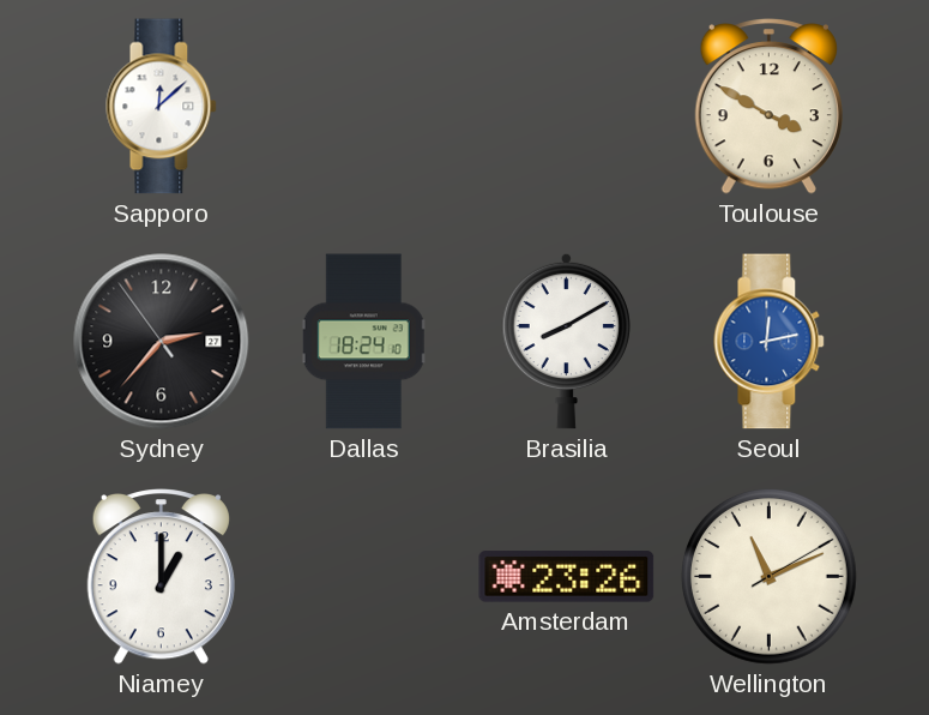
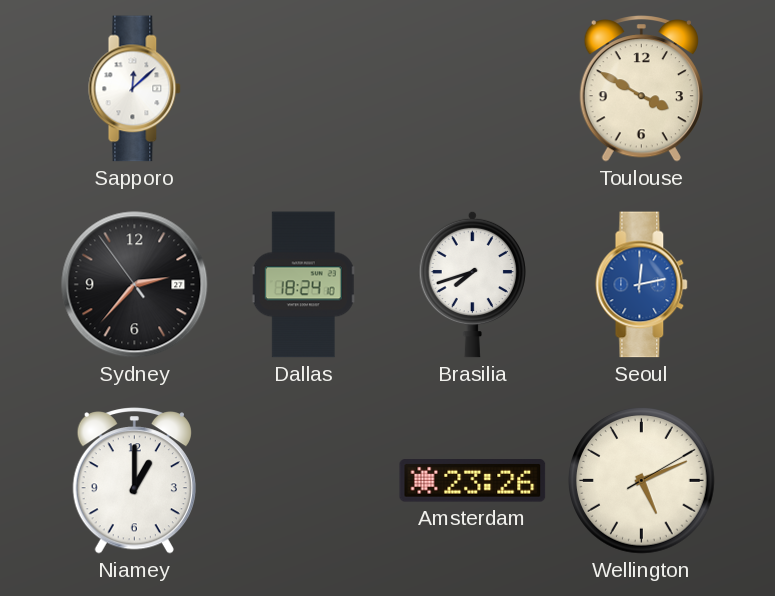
Brasilia: 8:10 -> 7:42 (472, 284)
Wellington: 11:11 -> 5:11 (642, 481)
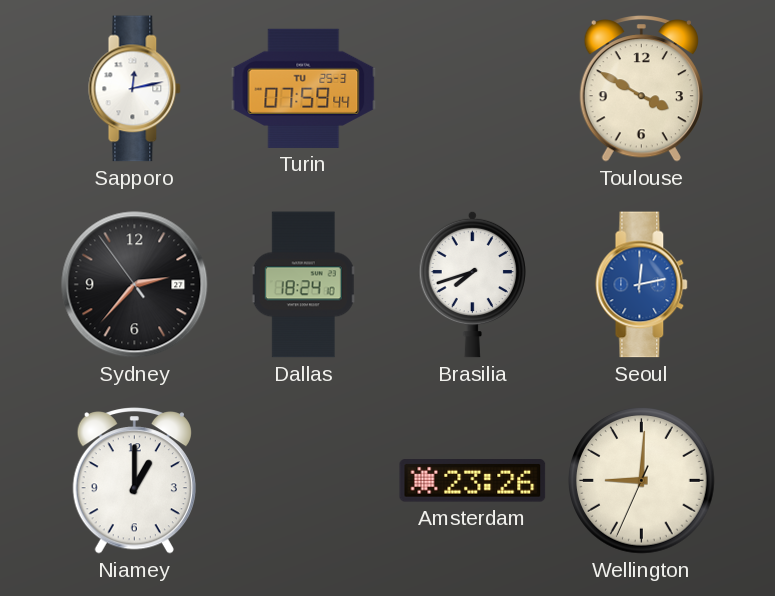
Sapporo: 12:08 -> 12:13 (135, 89)
Turin: none -> 07:59 (304, 88)
Wellington: 5:11 -> 9:00 (642, 481)
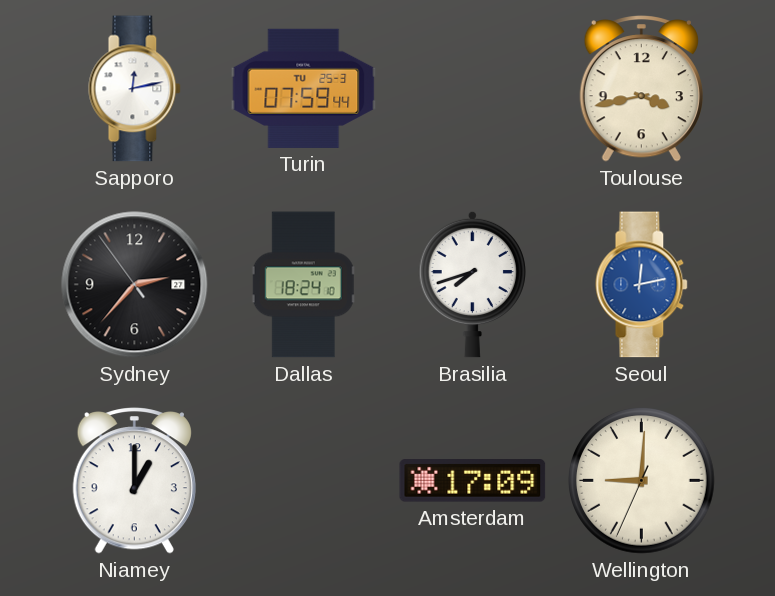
Toulouse: 3:50 -> 3:43 (641, 89)
Amsterdam: 23:26 -> 17:09 (473, 481)
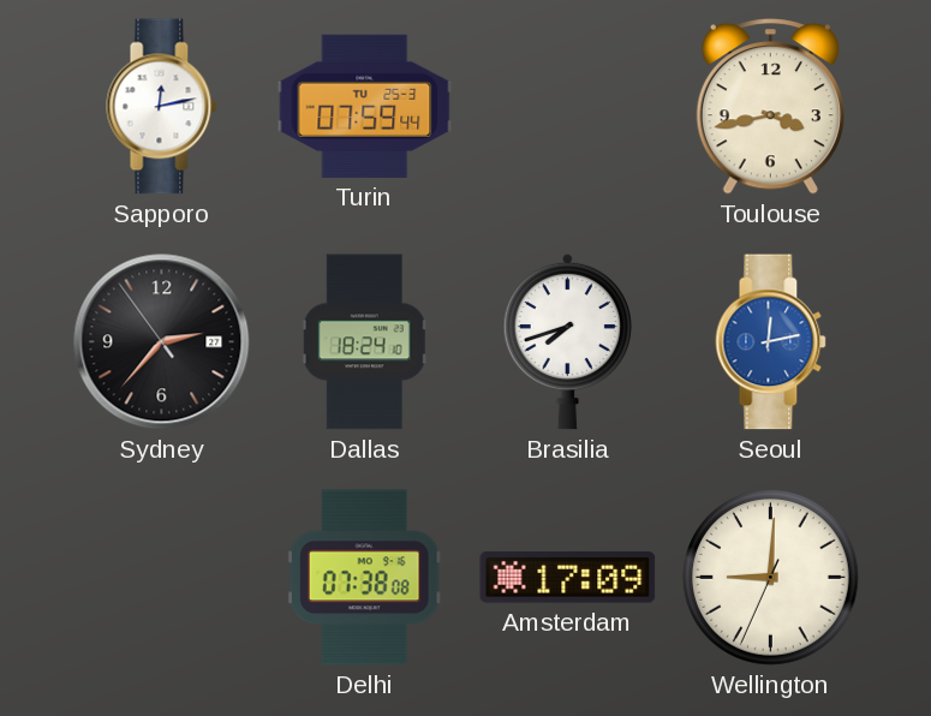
Niamey: 1:00 -> none (134, 481)
Delhi: none -> 07:38 (364, 578)
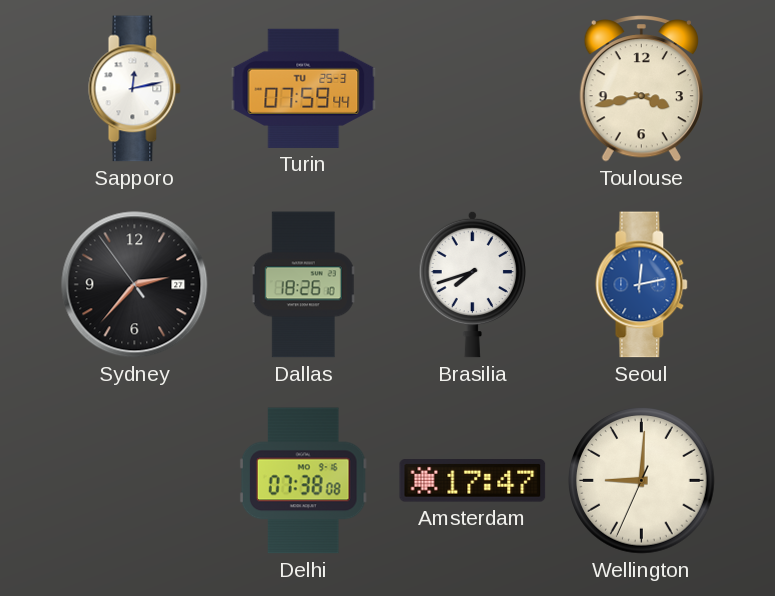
Dallas: 18:24 -> 18:26 (304, 285)
Amsterdam: 17:09 -> 17:47 (473, 481)
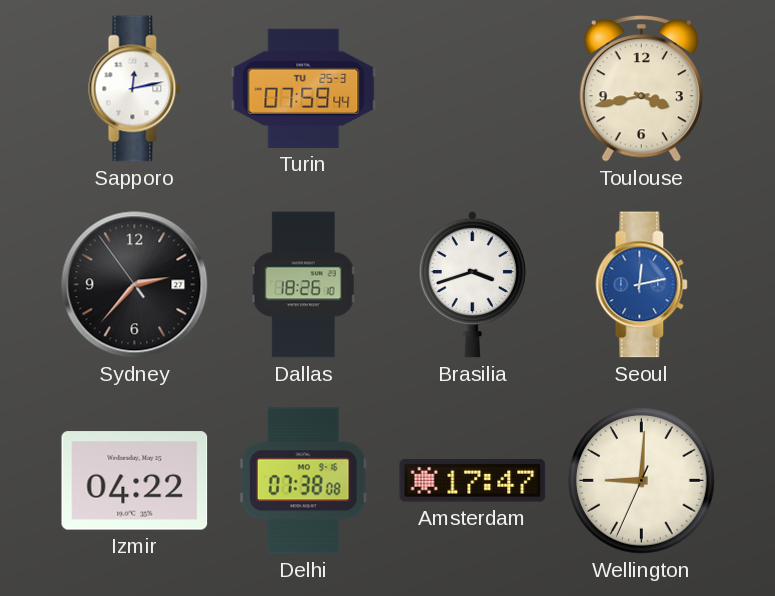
Brasilia: 7:42 -> 3:42 (472, 284)
Izmir: none -> 04:22 (135, 481)
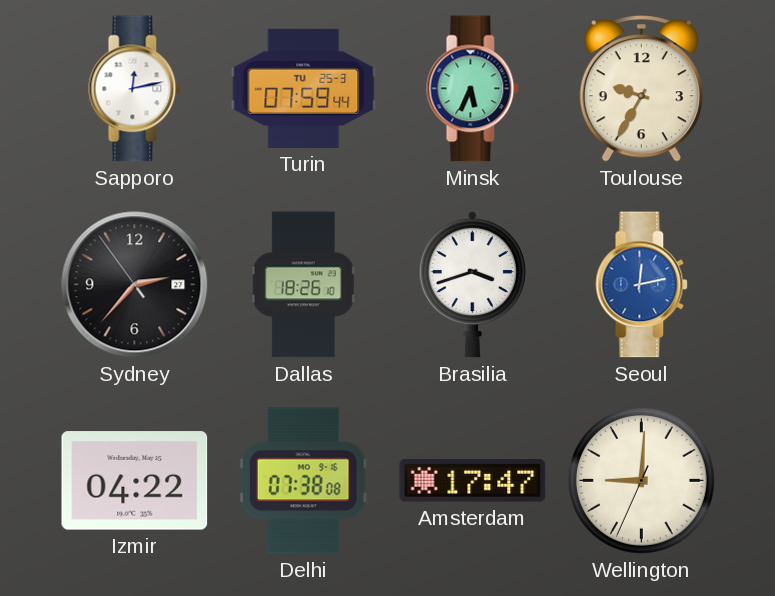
Minsk: none -> 5:34 (473, 89)
Toulouse: 3:43 -> 9:35 (641, 89)
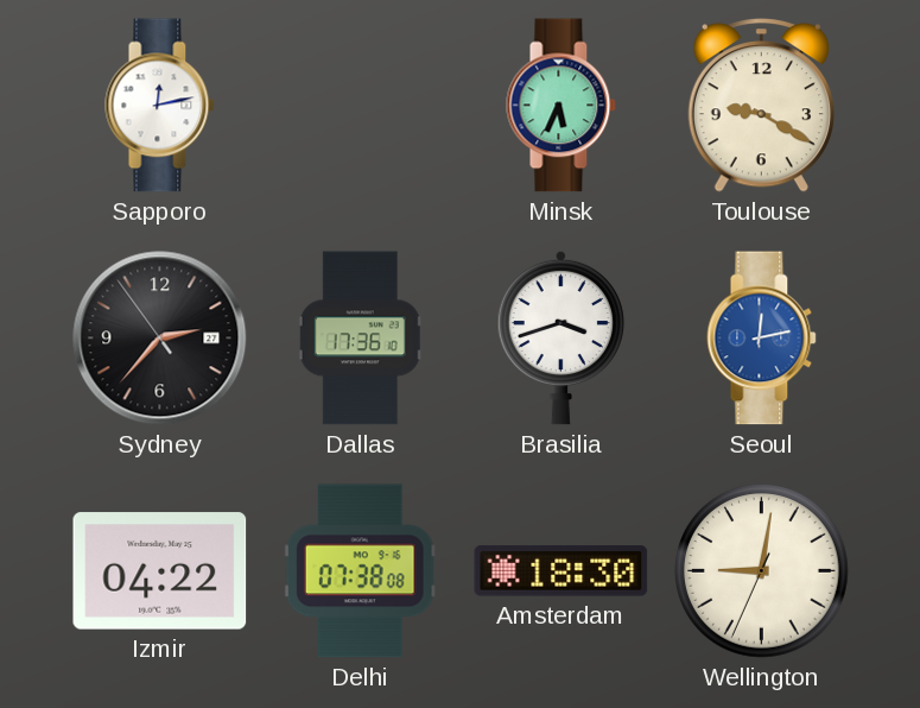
Turin: 07:59 -> none (304, 88)
Toulouse: 9:35 -> 9:20 (761, 106)
Dallas: 18:26 -> 17:36 (361, 339)
Amsterdam: 17:47 -> 18:30 (561, 571)
Wellington: 9:00 -> 9:01 (762, 571)
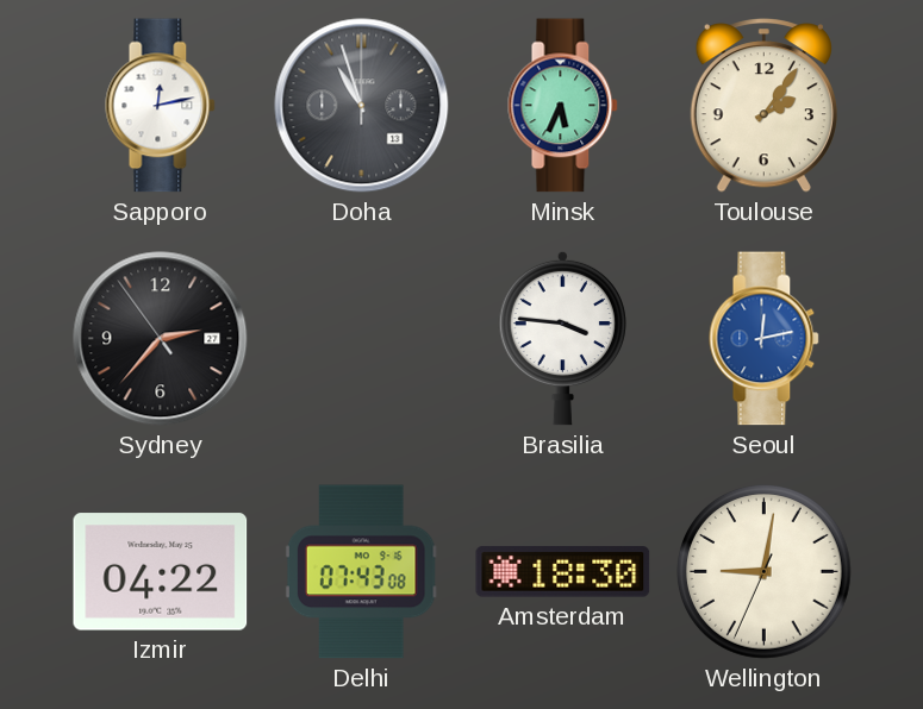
Doha: none -> 10:57 (362, 106)
Toulouse: 9:20 -> 2:06 (763, 106)
Dallas: 17:36 -> none (361, 339)
Brasilia: 3:42 -> 3:46 (562, 338)
Delhi: 07:38 -> 07:43 (361, 572)
